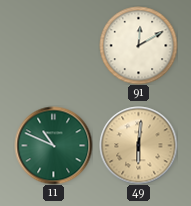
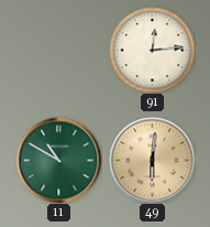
91: 12:10 -> 12:14 (152, 50)
11: 10:49 -> 10:50 (58, 160)
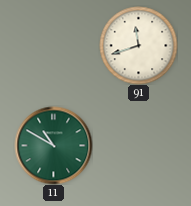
91: 12:14 -> 11:42 (138, 45)
49: 6:01 -> none (152, 160)
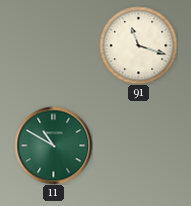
91: 11:42 -> 11:18 (138, 45)
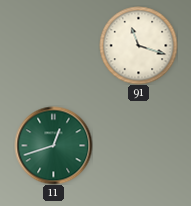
11: 10:50 -> 12:42 (53, 145)
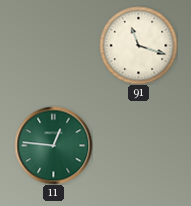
11: 12:42 -> 12:46 (53, 145)
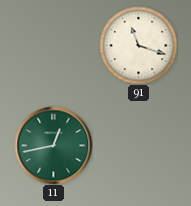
11: 12:46 -> 12:43 (53, 145)
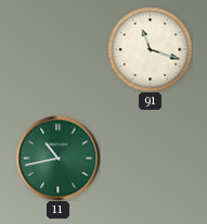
11: 12:43 -> 10:43 (57, 158)
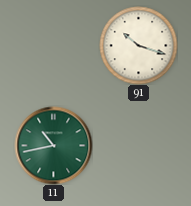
91: 11:18 -> 10:18 (138, 45)
